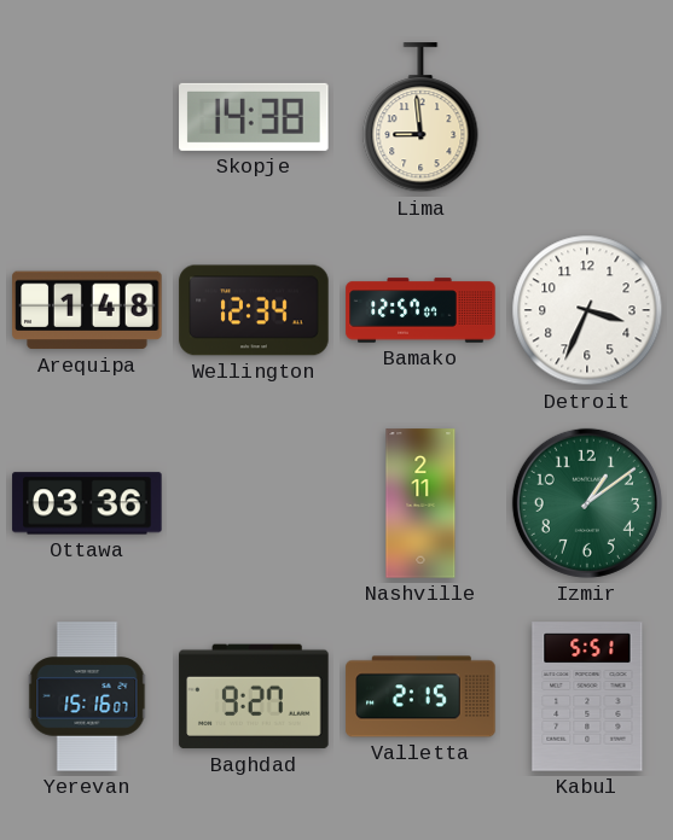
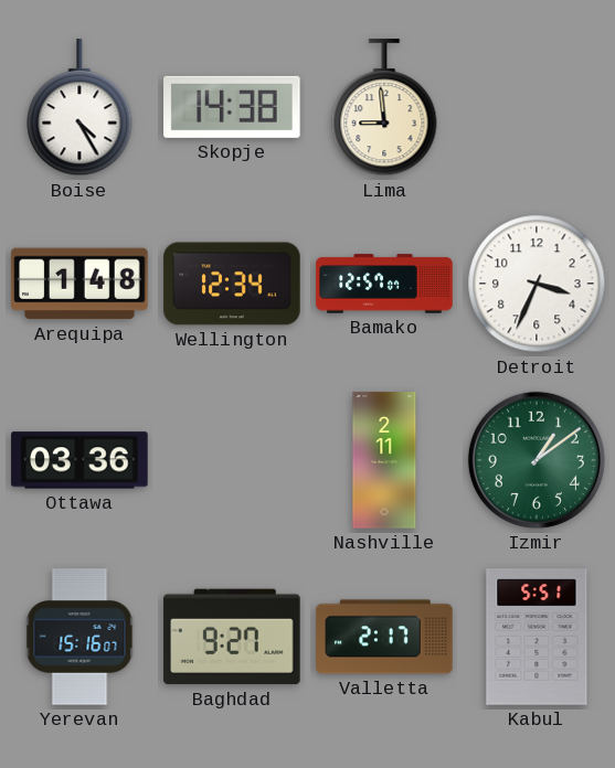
Boise: none -> 4:25 (79, 108)
Valletta: 2:15 -> 2:17 (384, 637)
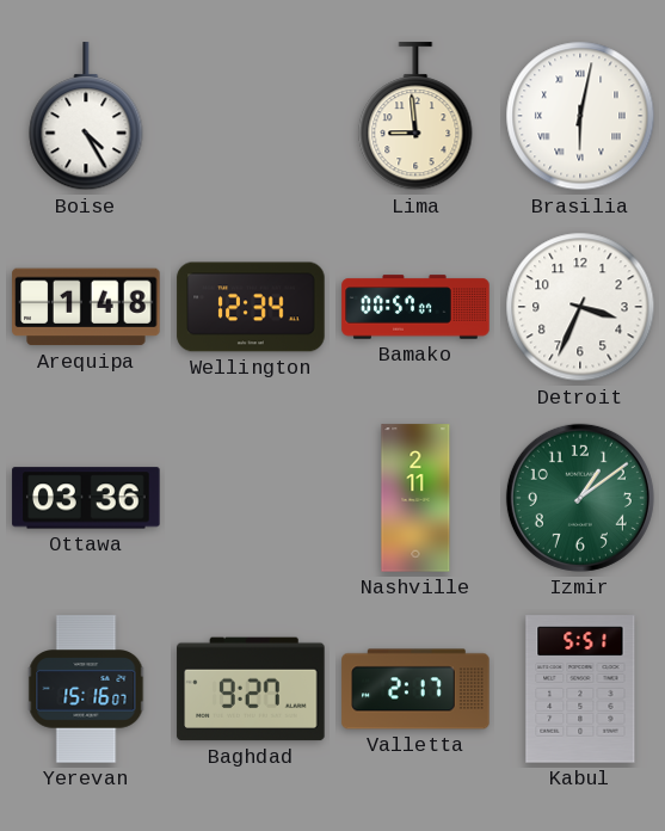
Skopje: 14:38 -> none (232, 107)
Brasilia: none -> 6:02 (580, 116)
Bamako: 12:57 -> 00:57 (415, 307)
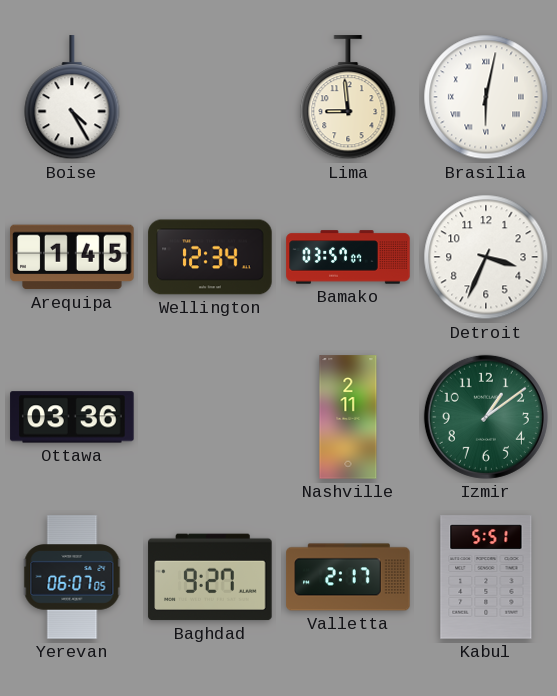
Arequipa: 1:48 -> 1:45 (72, 257)
Bamako: 00:57 -> 03:57 (348, 257)
Yerevan: 15:16 -> 06:07 (72, 577)
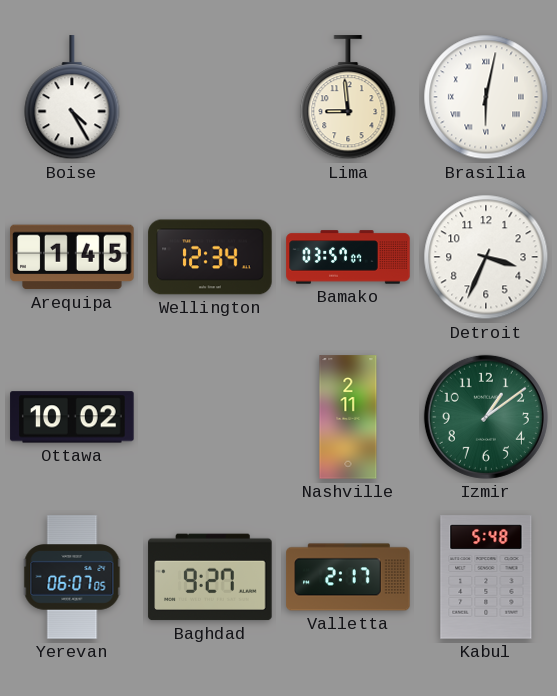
Ottawa: 03:36 -> 10:02 (72, 417)
Kabul: 5:51 -> 5:48 (486, 577)
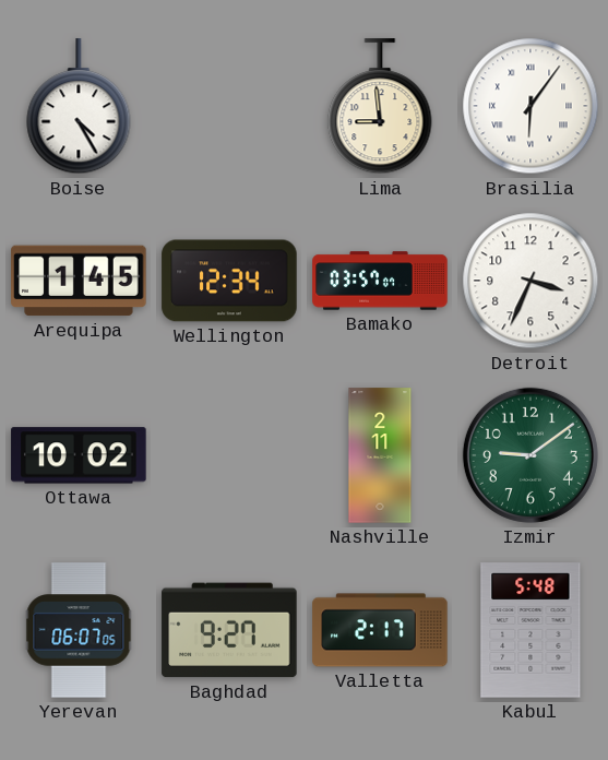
Brasilia: 6:02 -> 6:06 (530, 106)
Izmir: 1:09 -> 9:09 (530, 455)
